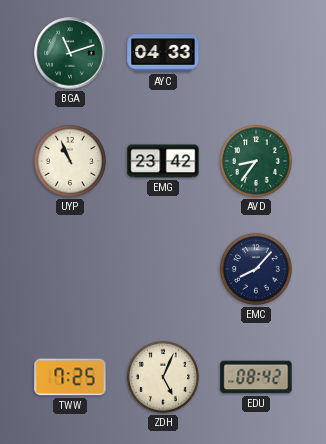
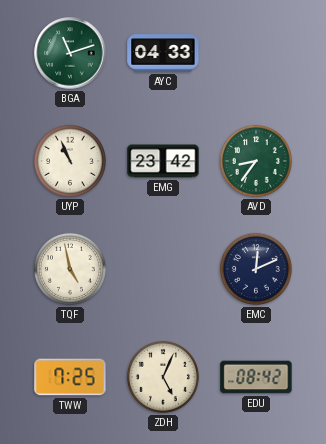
TQF: none -> 4:58 (70, 269)
EMC: 8:07 -> 12:11 (256, 269)
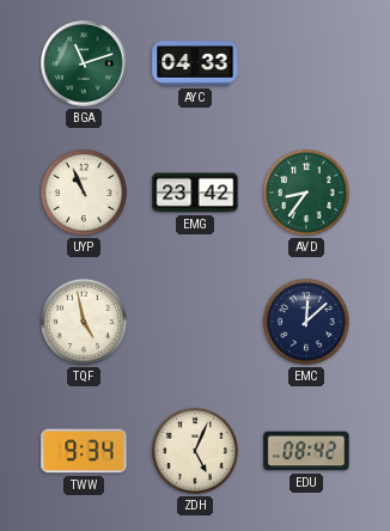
EMC: 12:11 -> 12:08 (306, 322)
TWW: 7:25 -> 9:34 (84, 451)
